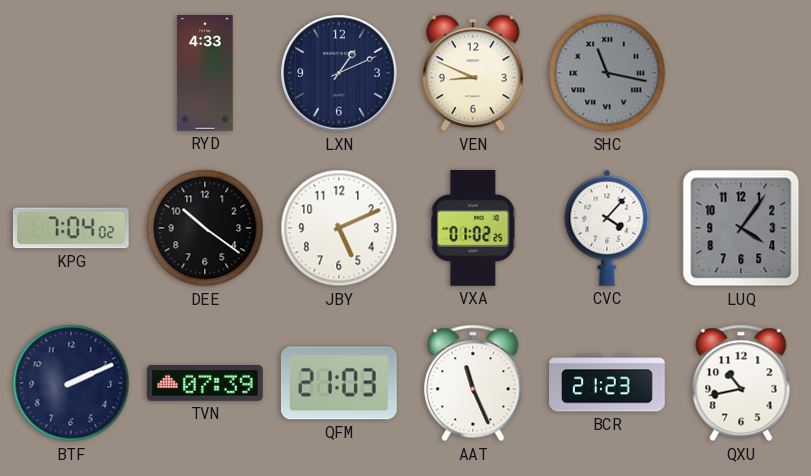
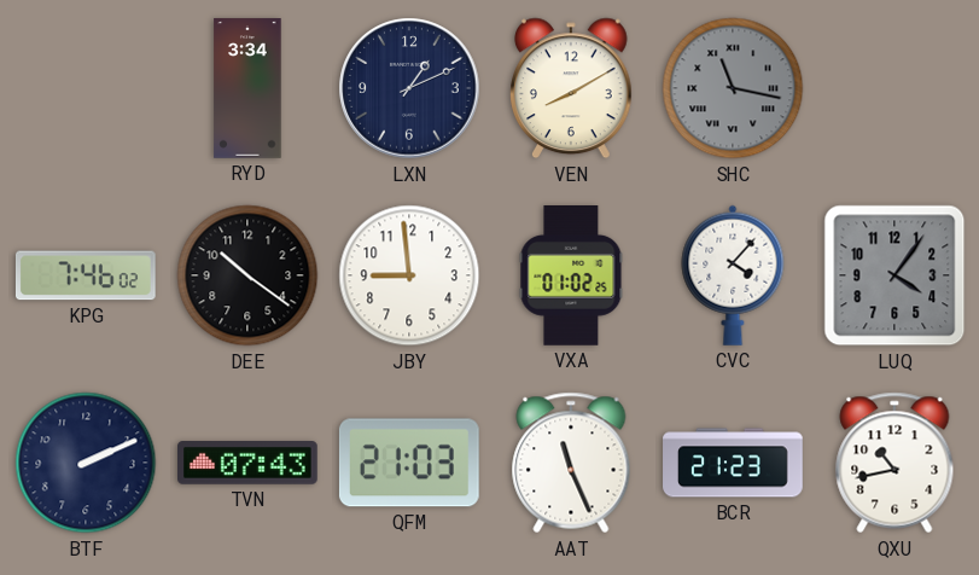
RYD: 4:33 -> 3:34 (247, 88)
VEN: 8:49 -> 8:10 (572, 88)
KPG: 7:04 -> 7:46 (86, 275)
JBY: 5:11 -> 8:59 (409, 275)
TVN: 07:39 -> 07:43 (249, 464)
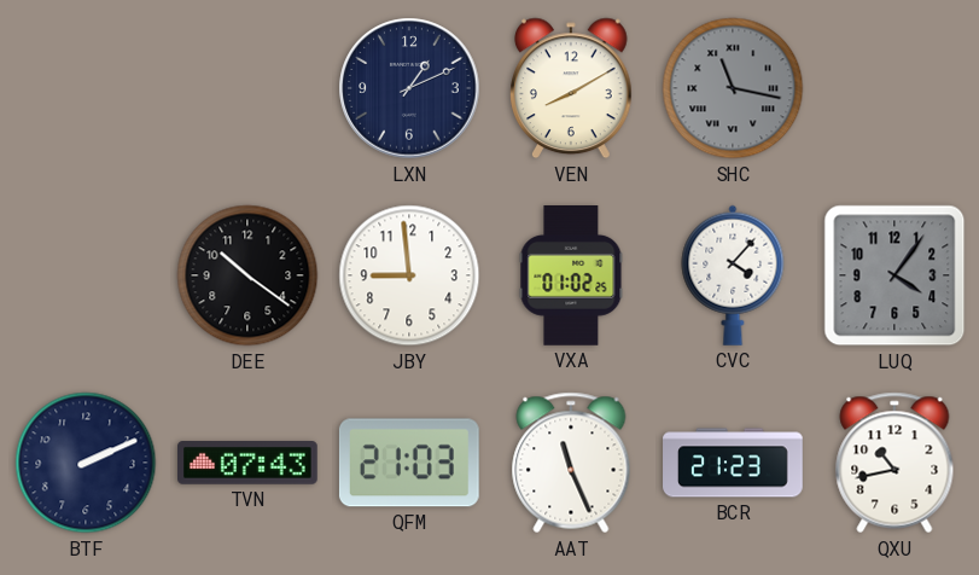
RYD: 3:34 -> none (247, 88)
KPG: 7:46 -> none (86, 275)
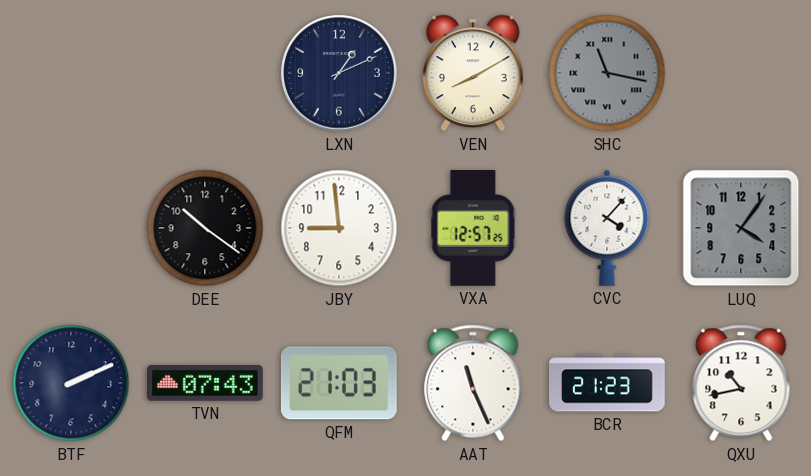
VXA: 01:02 -> 12:57 (473, 229)
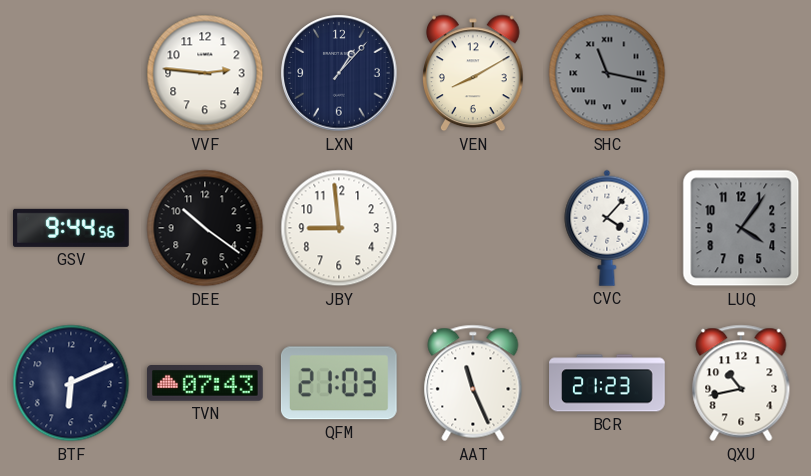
VVF: none -> 2:46 (205, 73)
LXN: 1:11 -> 1:07 (339, 73)
GSV: none -> 9:44 (72, 228)
VXA: 12:57 -> none (473, 229)
BTF: 2:11 -> 6:11 (71, 383)
